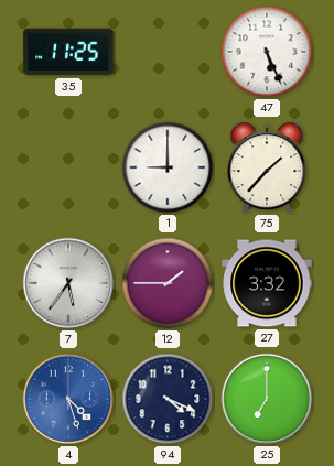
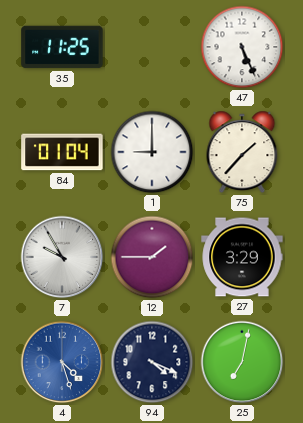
84: none -> 01:04 (62, 152)
7: 5:36 -> 9:55 (62, 257)
27: 3:32 -> 3:29 (242, 257)
25: 7:00 -> 7:02 (242, 362)
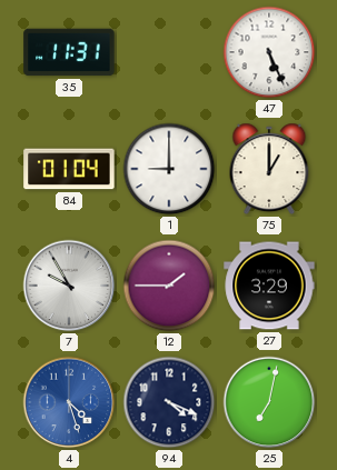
35: 11:25 -> 11:31 (69, 52)
75: 1:37 -> 1:00 (269, 169)
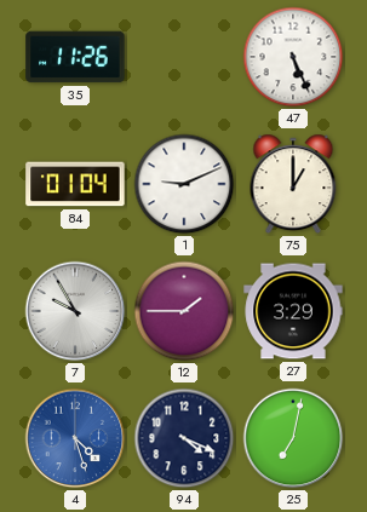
35: 11:31 -> 11:26 (75, 57)
1: 9:00 -> 9:11 (184, 184)
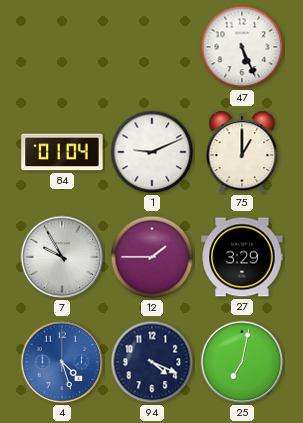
35: 11:26 -> none (75, 57)
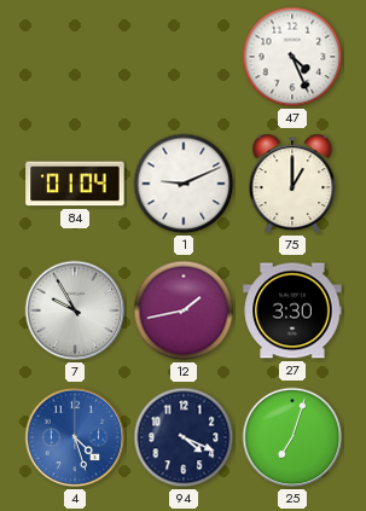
47: 5:26 -> 4:26 (292, 57)
12: 1:45 -> 1:43 (184, 310)
27: 3:29 -> 3:30 (292, 310)
25: 7:02 -> 7:03 (292, 437)
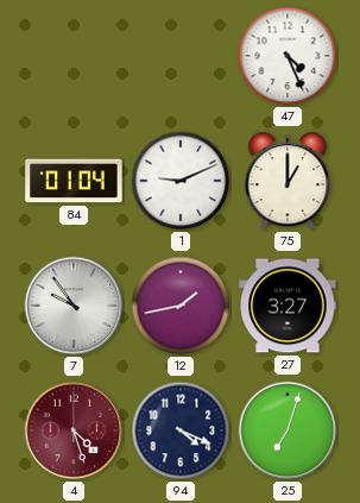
7: 9:55 -> 9:54 (74, 306)
27: 3:30 -> 3:27 (288, 306)
4 dial: blue -> burgundy (74, 430)
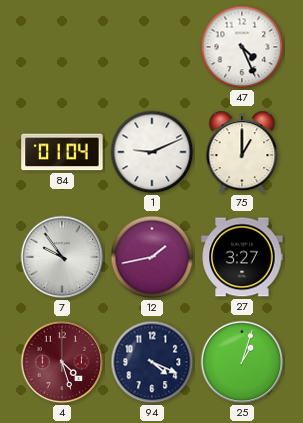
25: 7:03 -> 1:03 (242, 362)
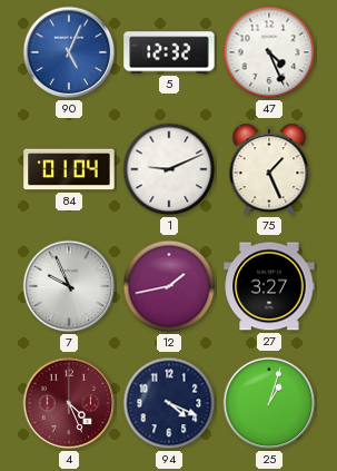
90: none -> 5:04 (69, 52)
5: none -> 12:32 (169, 52)
75: 1:00 -> 1:26 (269, 169)
7: 9:54 -> 9:56 (69, 286)
4: 4:27 -> 4:26 (69, 403)
